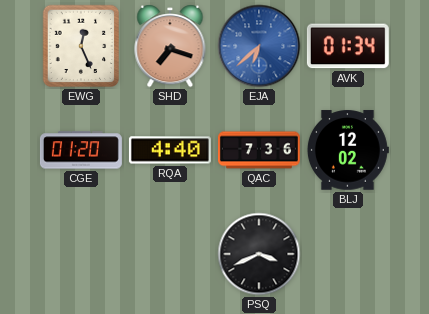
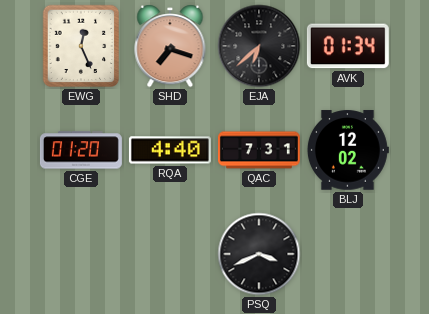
EJA dial: blue -> black (259, 46)
QAC: 7:36 -> 7:31 (259, 150)
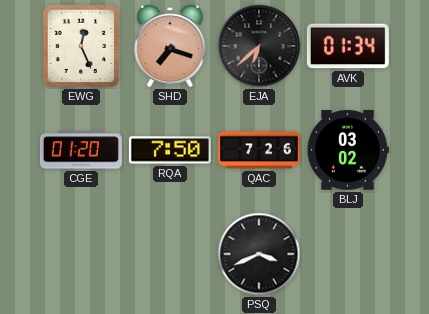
RQA: 4:40 -> 7:50 (170, 150)
QAC: 7:31 -> 7:26 (259, 150)
BLJ: 12:02 -> 03:02 (348, 150)
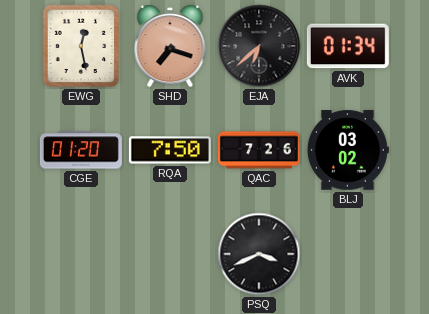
EWG: 12:26 -> 12:28 (81, 46)
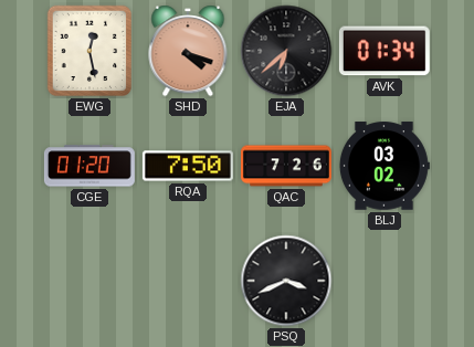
SHD: 7:18 -> 4:18 (188, 51)
